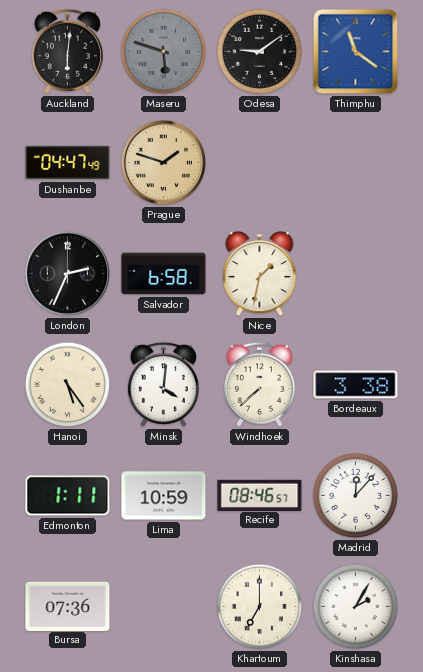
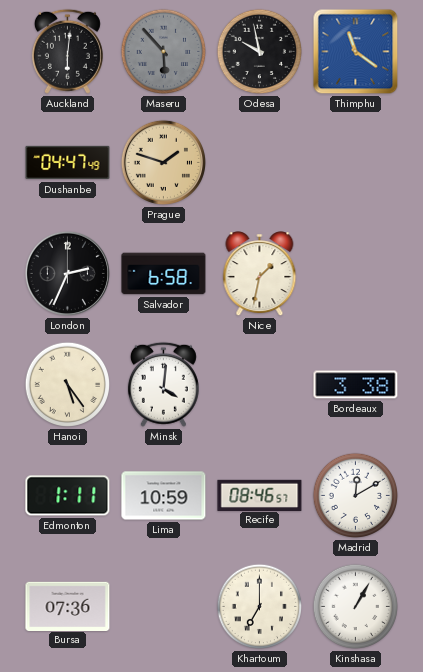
Maseru: 5:48 -> 5:53 (164, 52)
Odesa: 9:09 -> 9:58 (260, 52)
Windhoek: 7:38 -> none (259, 384)
Madrid: 12:07 -> 12:10 (356, 496)
Kinshasa: 2:05 -> 1:05 (356, 607)
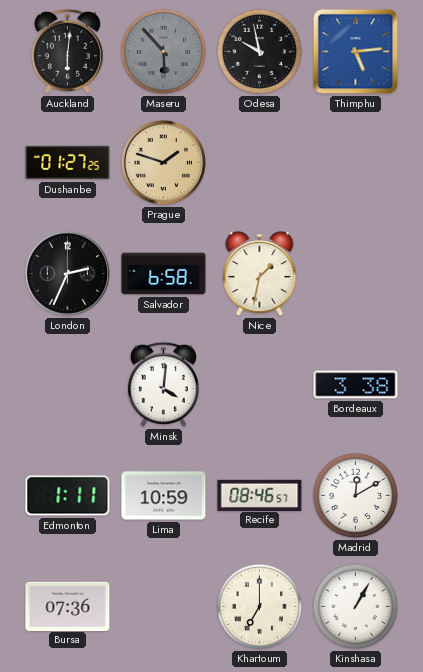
Thimphu: 11:21 -> 5:14 (356, 52)
Dushanbe: 04:47 -> 01:27 (68, 163)
Hanoi: 5:24 -> none (68, 385)
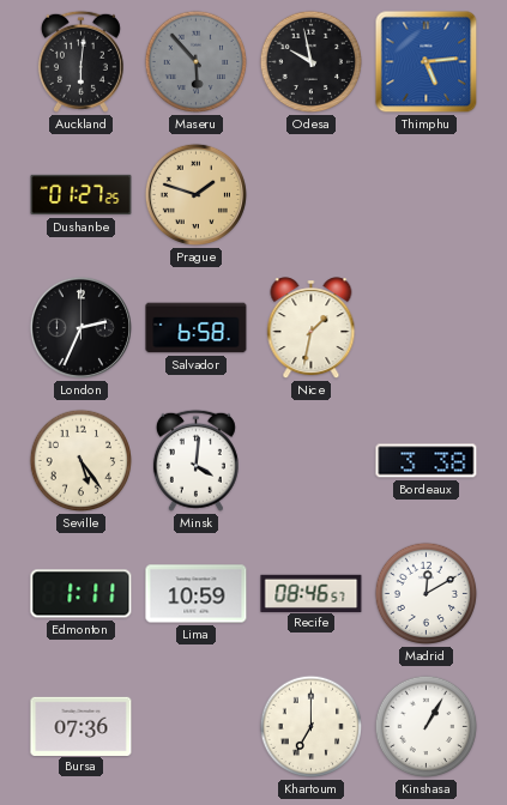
Seville: none -> 5:24 (82, 461)
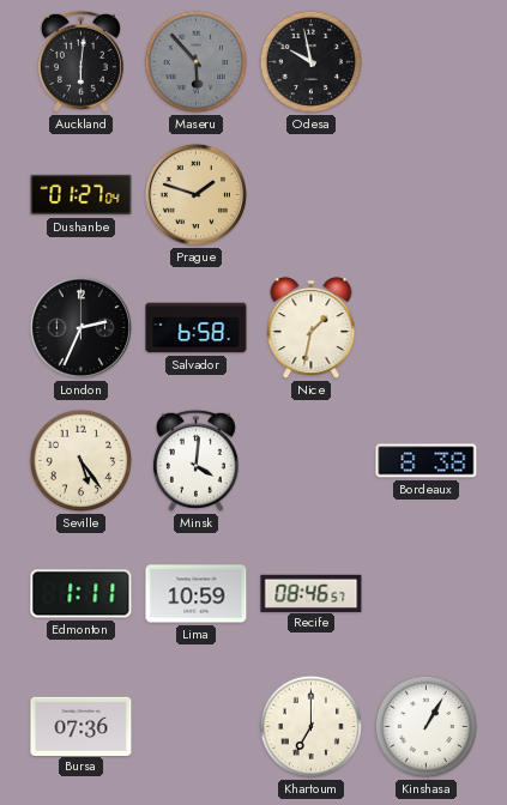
Thimphu: 5:14 -> none (427, 62)
Dushanbe: 01:27:25 -> 01:27:04 (82, 195)
Bordeaux: 3:38 -> 8:38 (427, 461)
Madrid: 12:10 -> none (427, 594)
